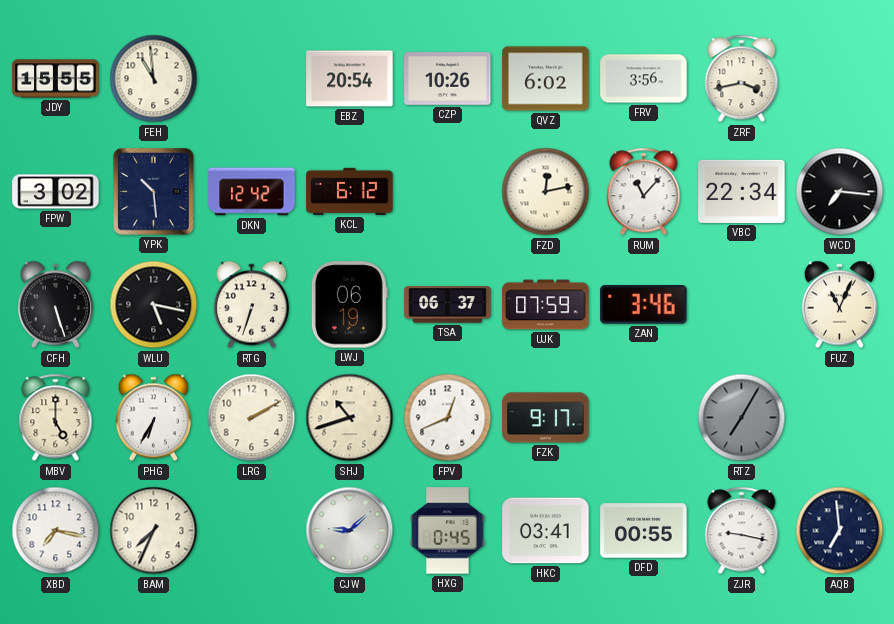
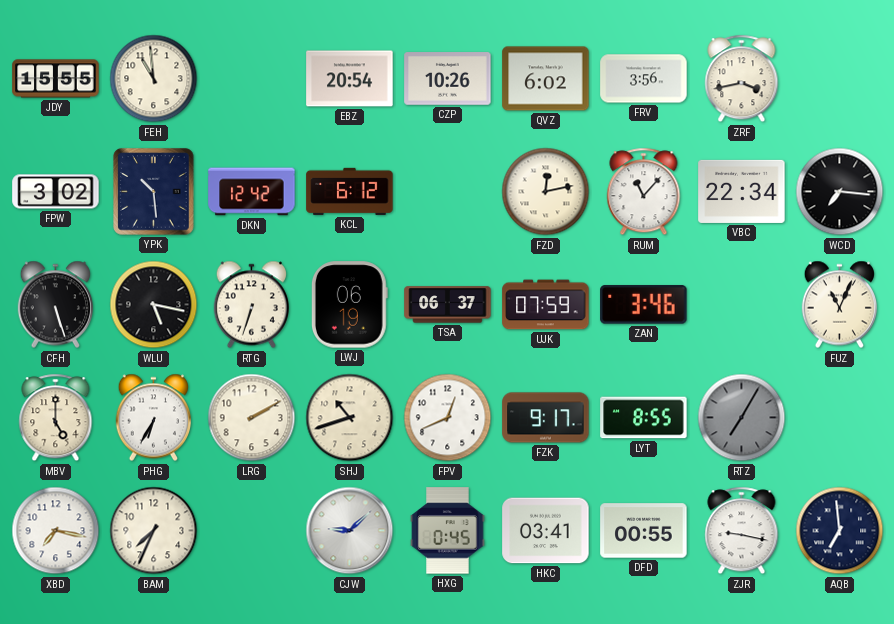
LYT: none -> 8:55 (644, 418)
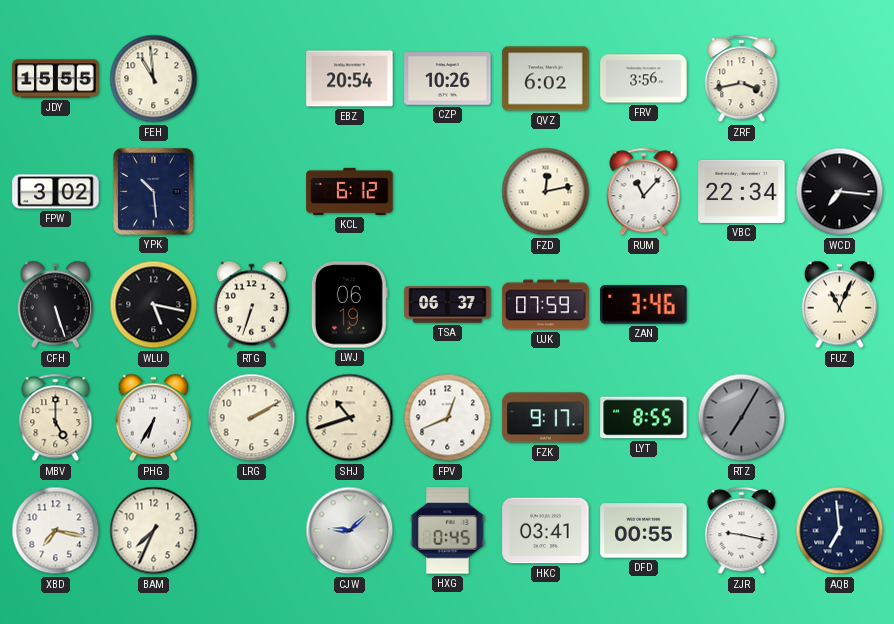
DKN: 12:42 -> none (252, 192)
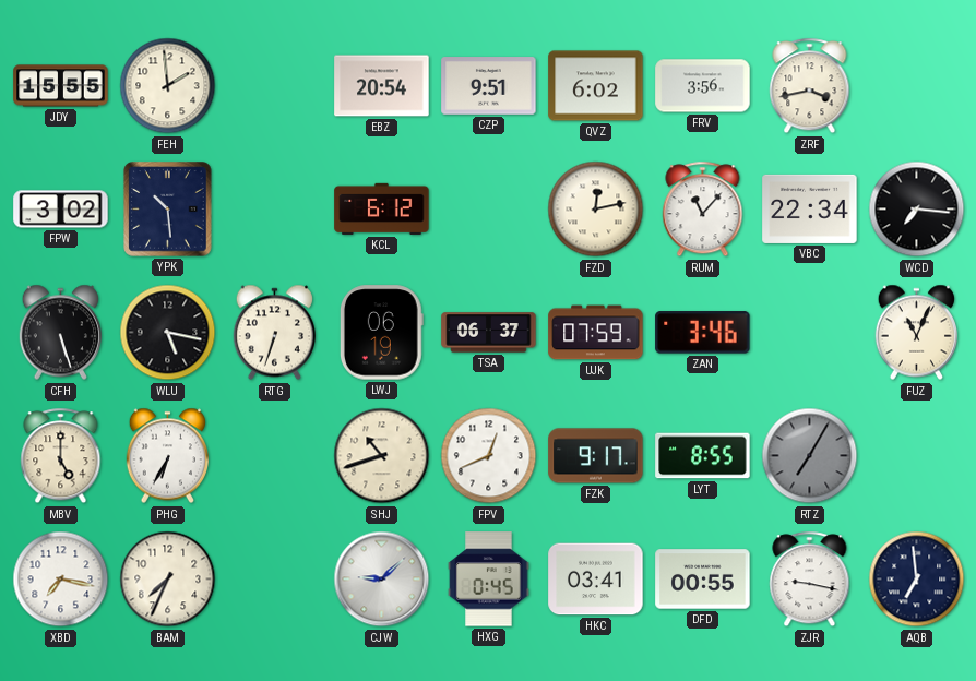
FEH: 10:59 -> 1:59 (168, 86)
CZP: 10:26 -> 9:51 (489, 86)
LRG: 2:10 -> none (252, 418)
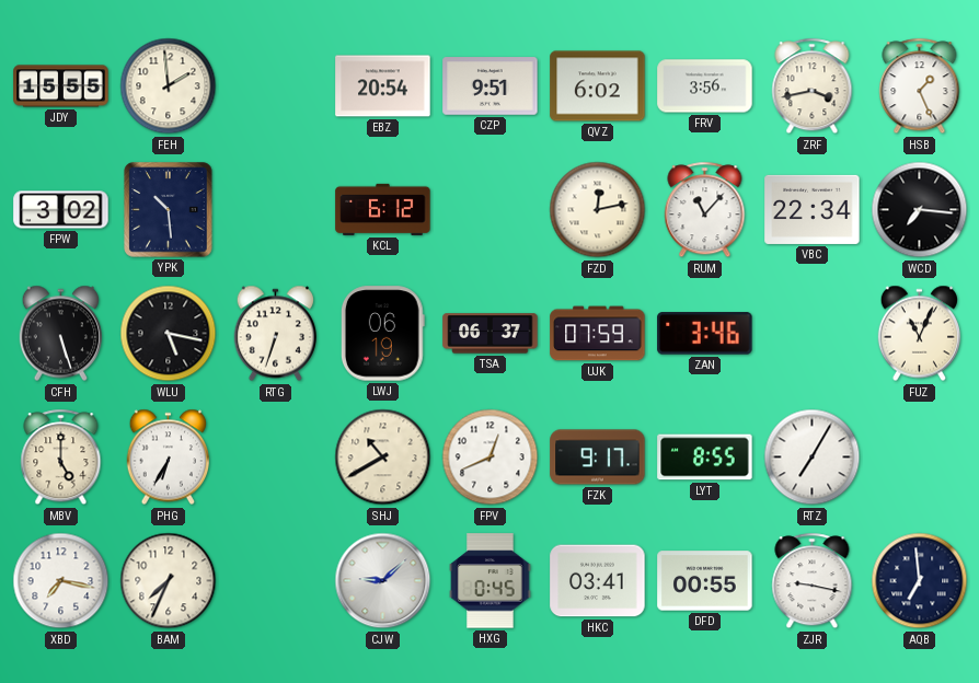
HSB: none -> 1:26 (920, 86)
SHJ: 10:42 -> 10:40 (383, 458)
RTZ dial: grey -> white (813, 458)
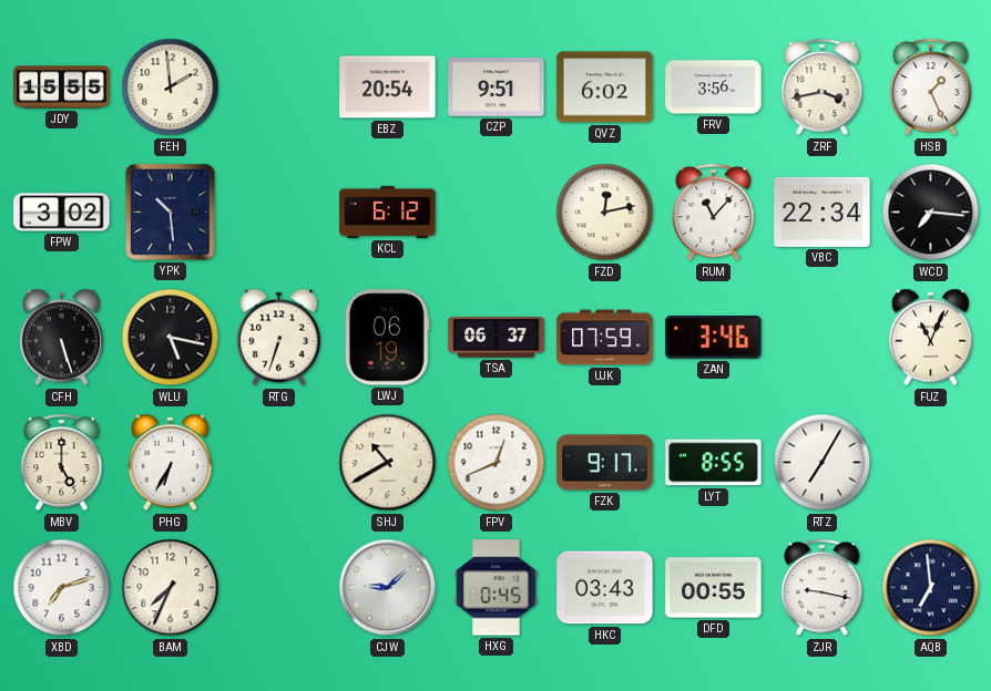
XBD: 7:17 -> 7:12 (62, 588)
HKC: 03:41 -> 03:43 (605, 588)
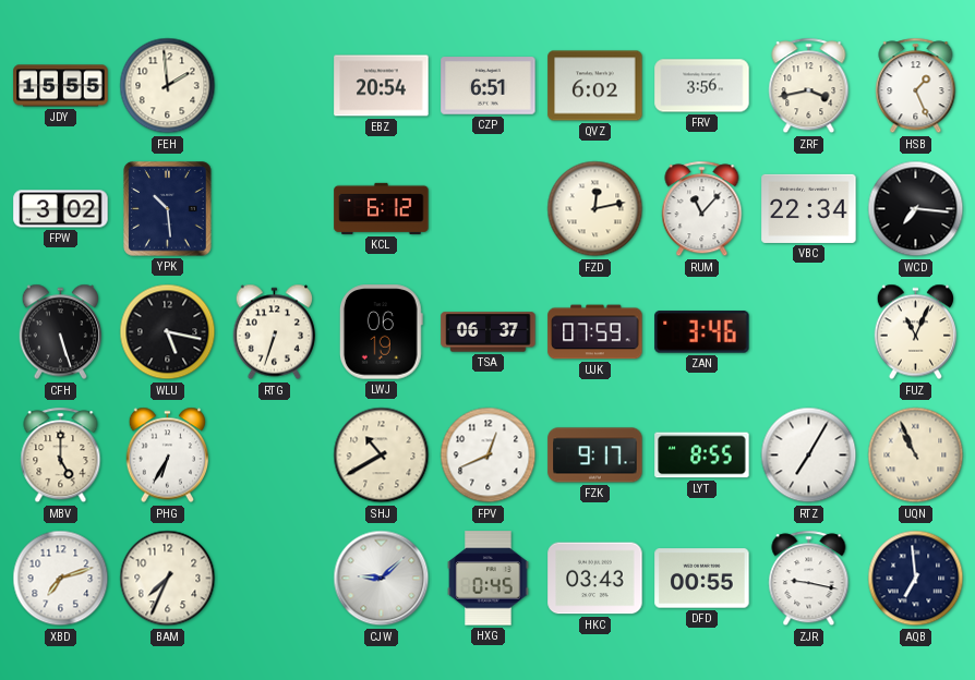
CZP: 9:51 -> 6:51 (489, 86)
UQN: none -> 10:56 (916, 456)
